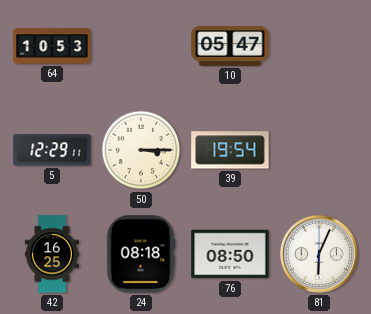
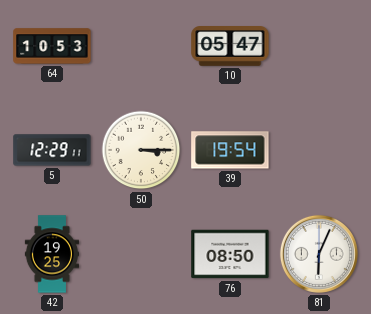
42: 16:25 -> 19:25 (52, 254)
24: 08:18 -> none (141, 254)
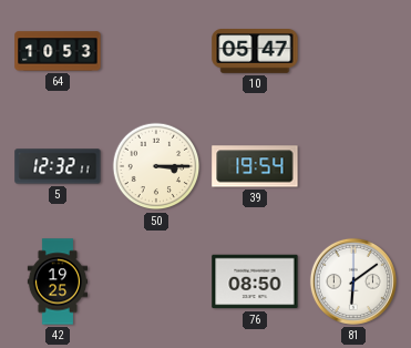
5: 12:29 -> 12:32 (58, 166)
81: 6:04 -> 6:09 (353, 282)
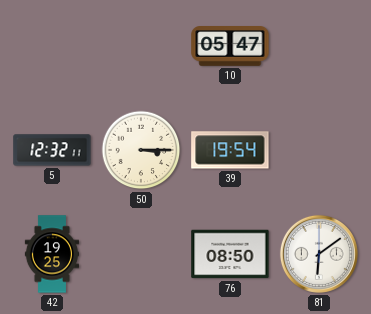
64: 10:53 -> none (58, 51)
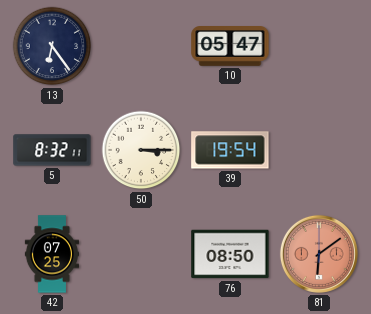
13: none -> 6:24 (52, 46)
5: 12:32 -> 8:32 (52, 150)
42: 19:25 -> 07:25 (52, 254)
81 dial: white -> salmon (319, 254)
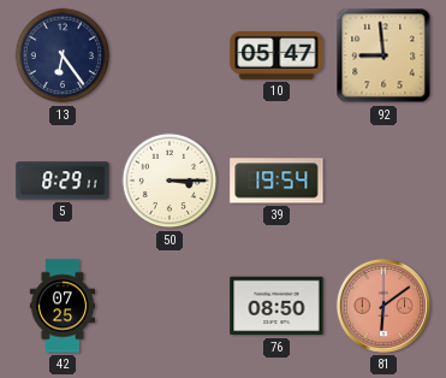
92: none -> 8:59 (383, 55)
5: 8:32 -> 8:29 (63, 181)
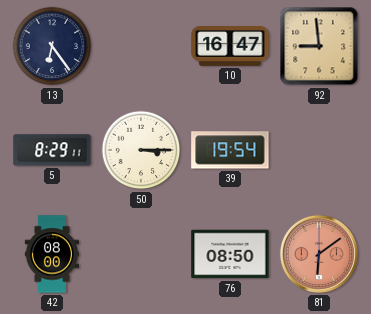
10: 05:47 -> 16:47 (230, 46)
42: 07:25 -> 08:00 (52, 254)
